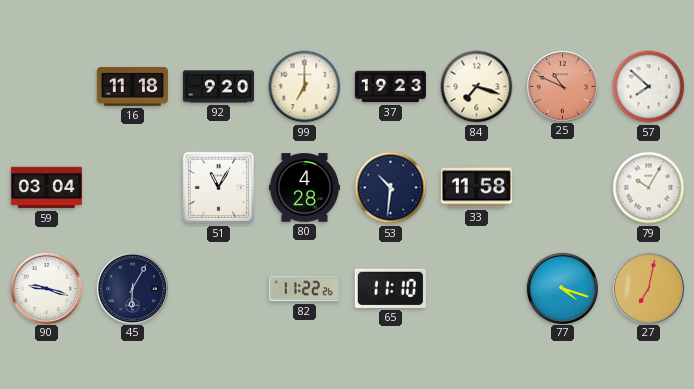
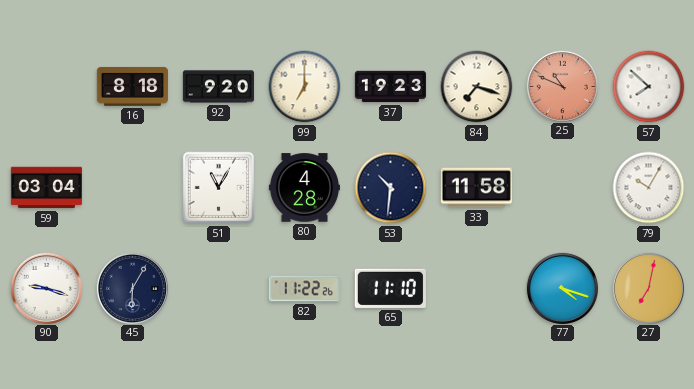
16: 11:18 -> 8:18 (132, 86)
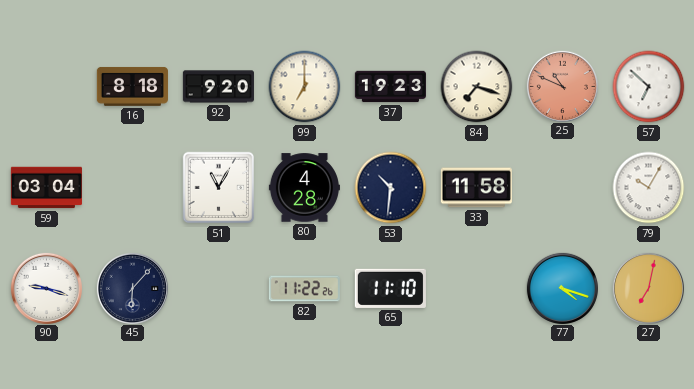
57: 7:52 -> 6:52 (649, 87)
45: 6:05 -> 6:07 (132, 288)
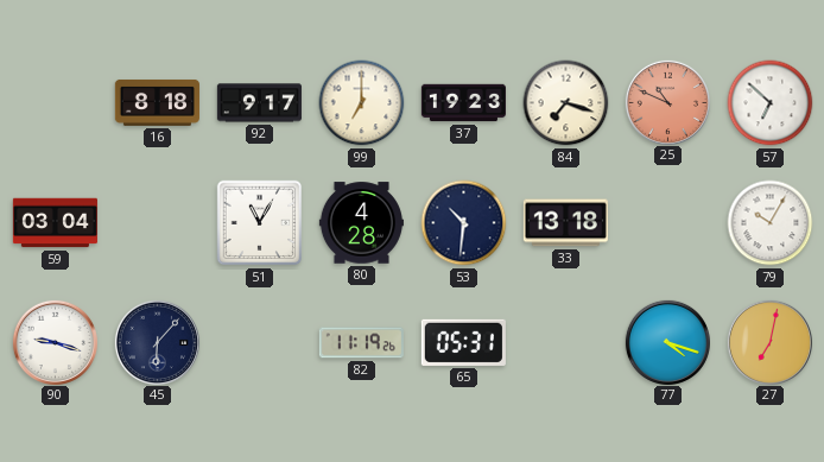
92: 9:20 -> 9:17 (259, 103)
33: 11:58 -> 13:18 (565, 223)
82: 11:22 -> 11:19 (361, 343)
65: 11:10 -> 05:31 (463, 342)
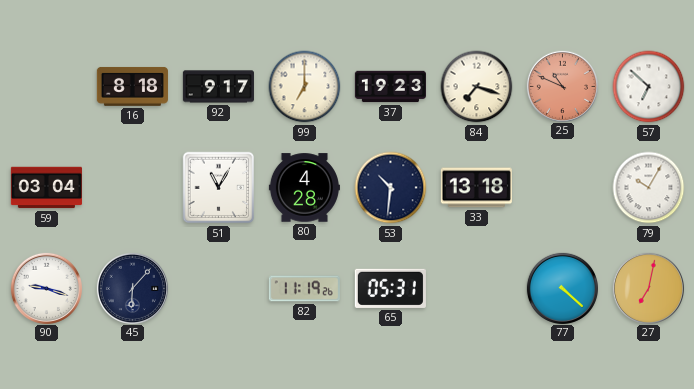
77: 4:18 -> 4:22 (562, 288)
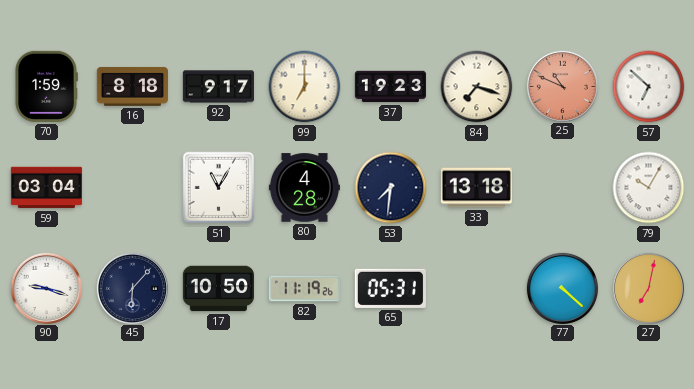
70: none -> 1:59 (46, 86)
53: 10:31 -> 7:31 (391, 188)
17: none -> 10:50 (218, 289)
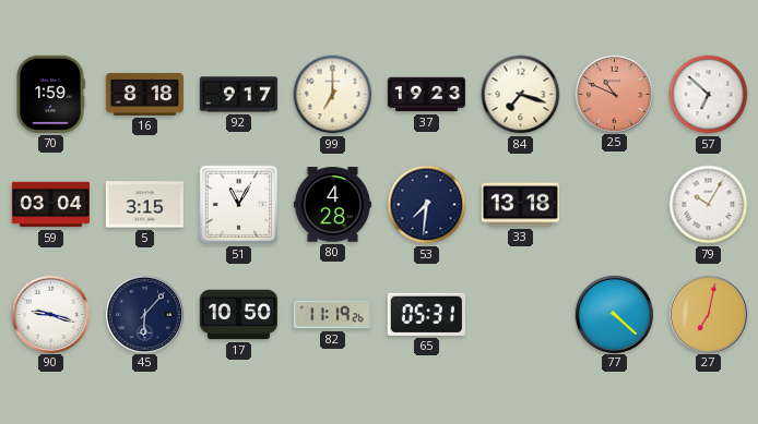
5: none -> 3:15 (144, 205)
